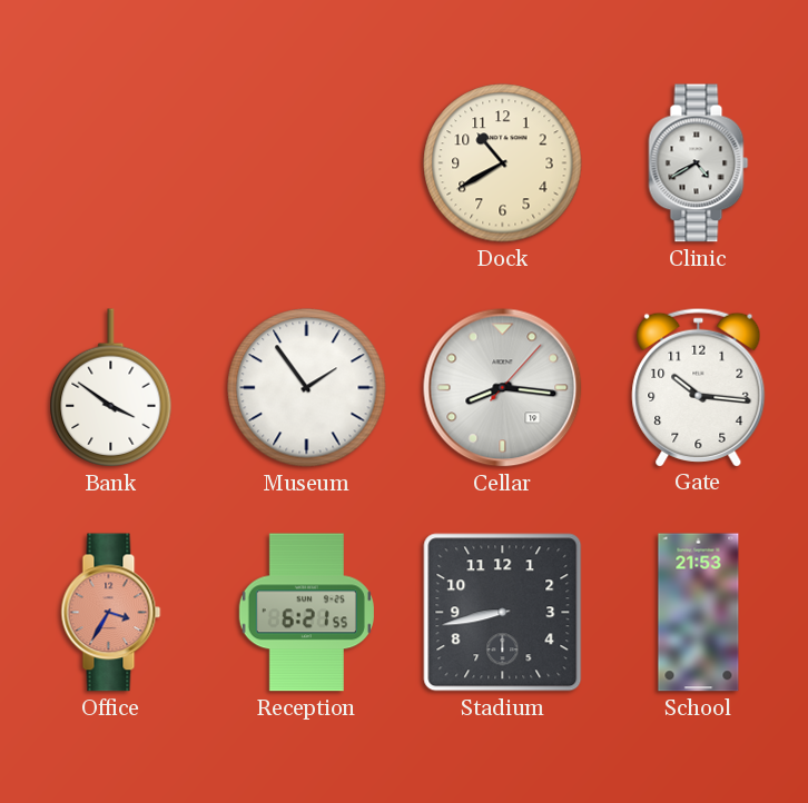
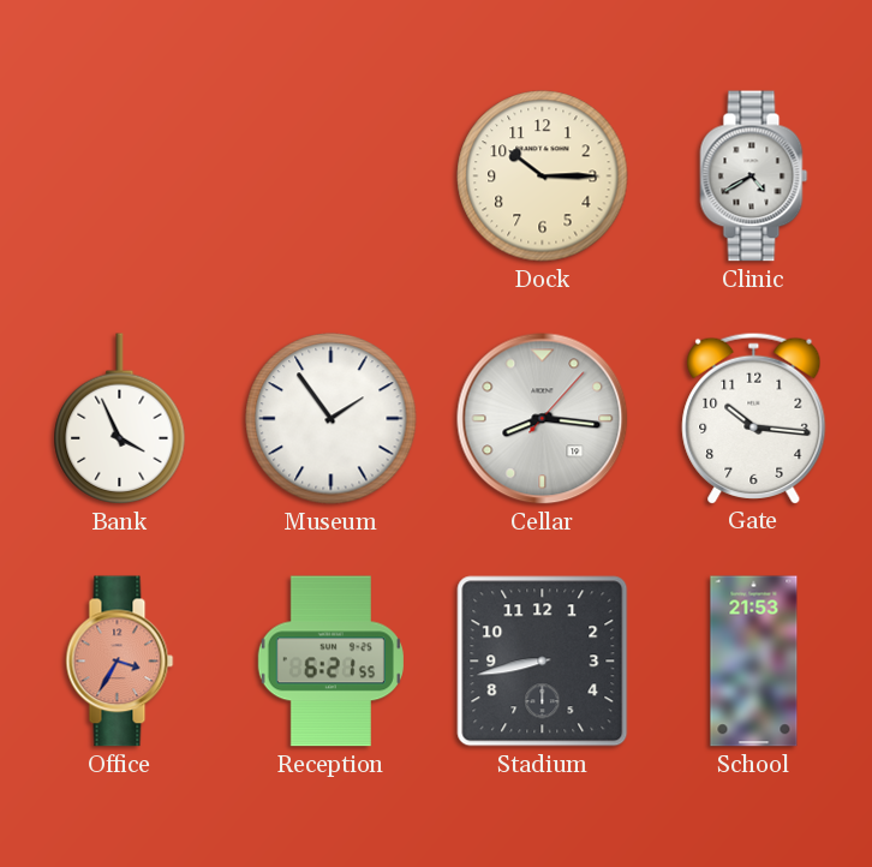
Dock: 10:40 -> 10:15 (543, 177)
Bank: 3:51 -> 3:56 (120, 419)
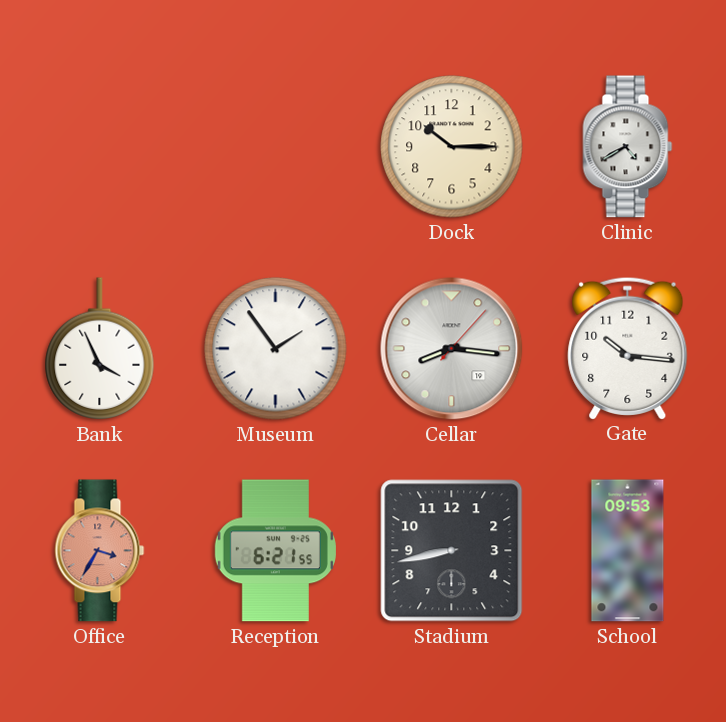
School: 21:53 -> 09:53 (628, 551)
